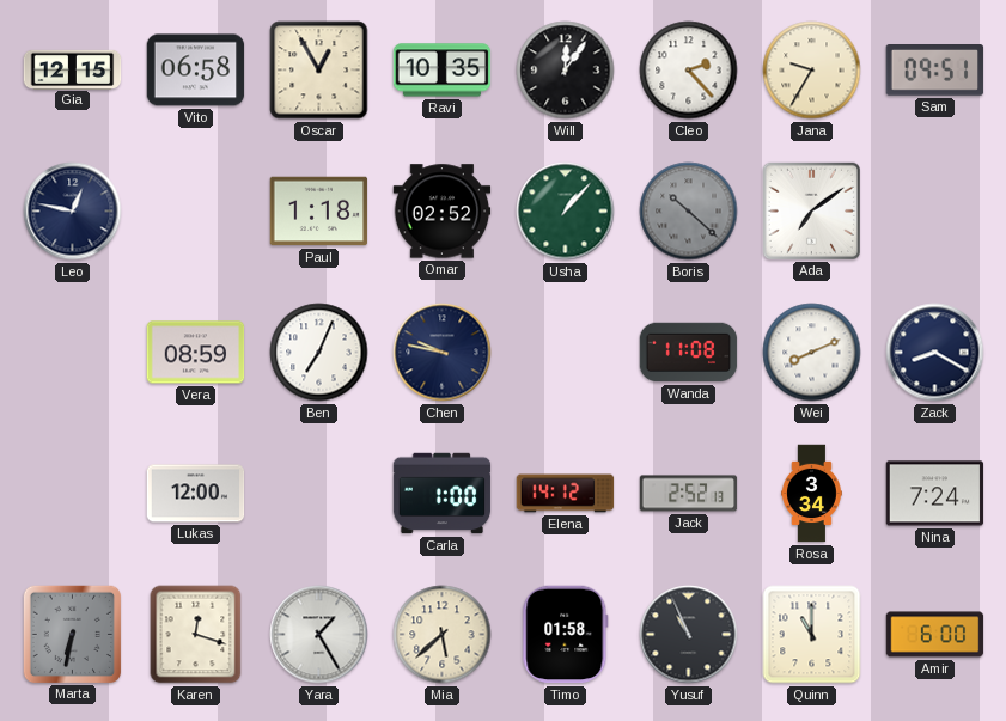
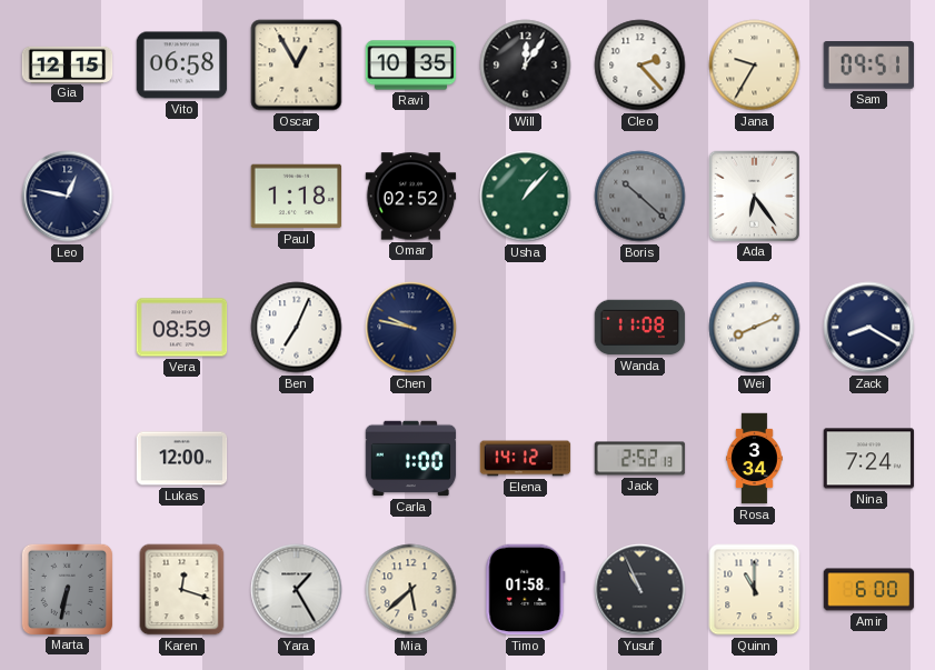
Ada: 7:09 -> 6:24 (754, 196)
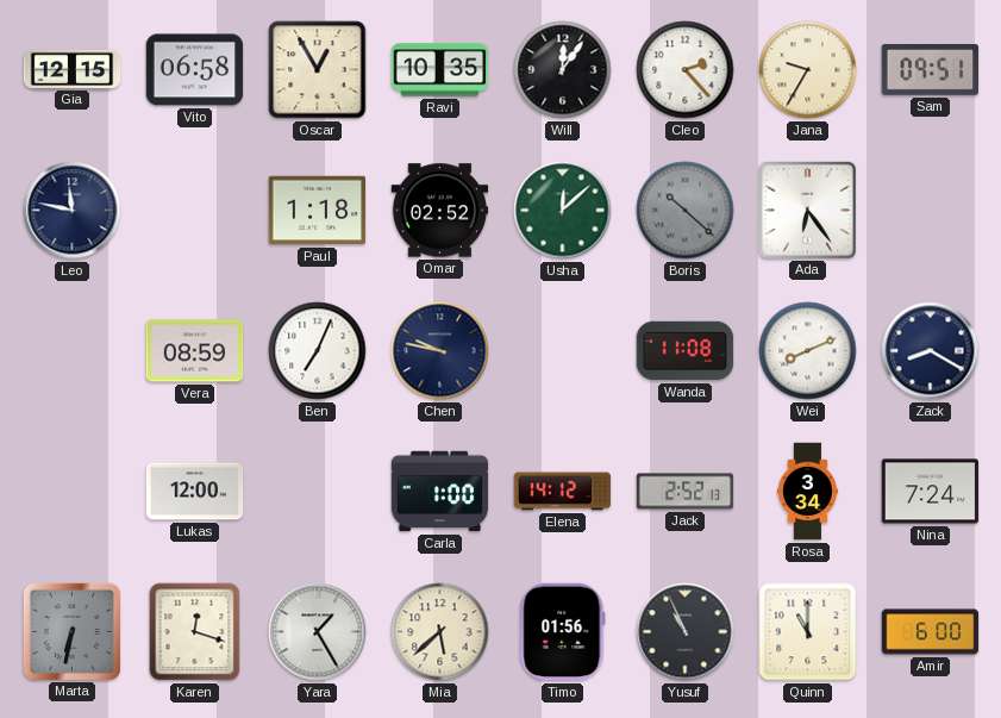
Leo: 12:47 -> 11:47 (73, 211)
Usha: 1:07 -> 12:08 (563, 211)
Timo: 01:58 -> 01:56 (563, 632)
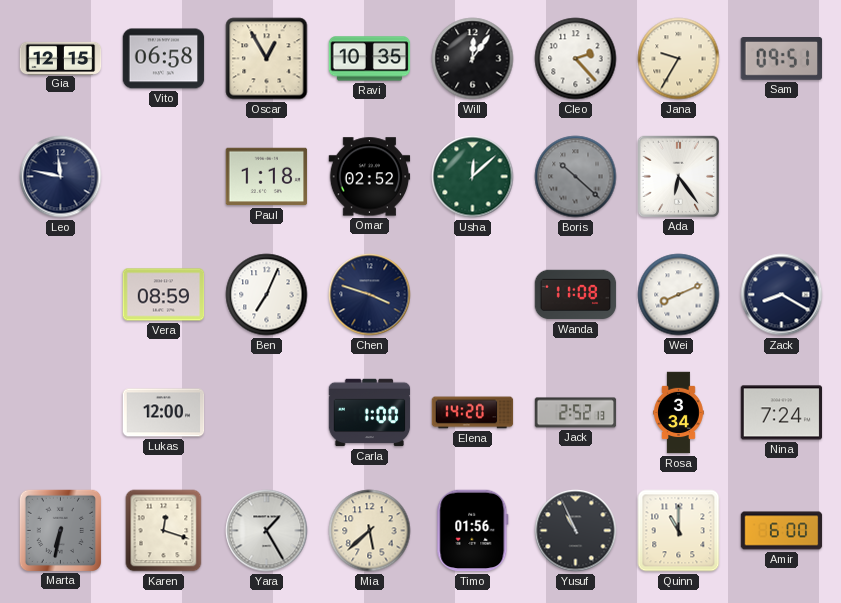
Chen: 9:47 -> 3:48 (370, 295)
Elena: 14:12 -> 14:20 (473, 413)
